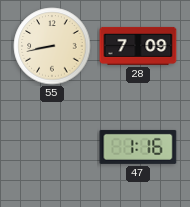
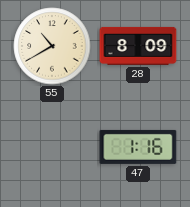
55: 8:43 -> 10:40 (52, 46)
28: 7:09 -> 8:09 (138, 46)
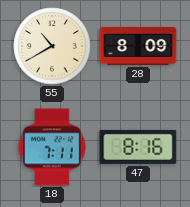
18: none -> 7:11 (52, 147)
47: 1:16 -> 8:16 (138, 147)
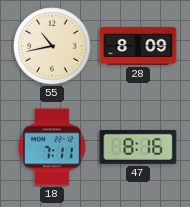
55: 10:40 -> 10:43 (52, 46)
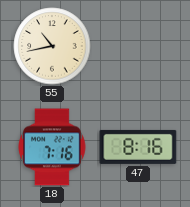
28: 8:09 -> none (138, 46)
18: 7:11 -> 7:16 (52, 147)
